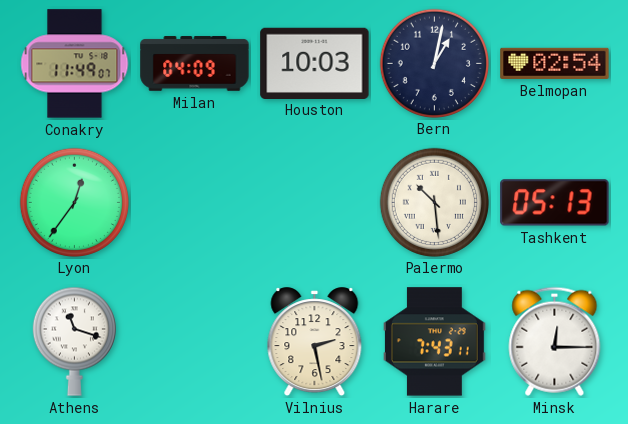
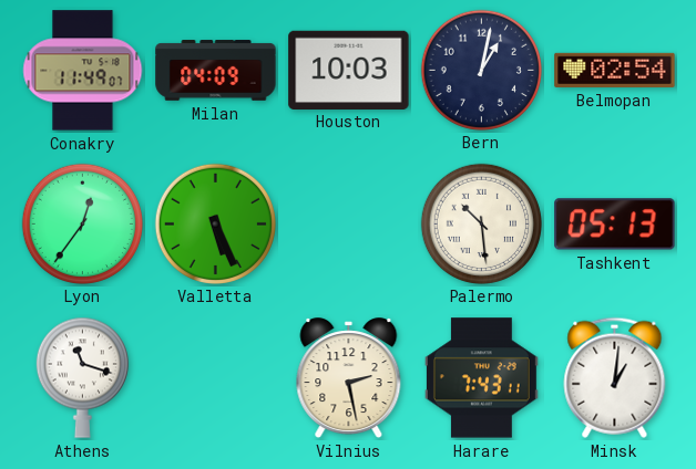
Valletta: none -> 5:26 (215, 223)
Minsk: 12:15 -> 1:01 (615, 377)
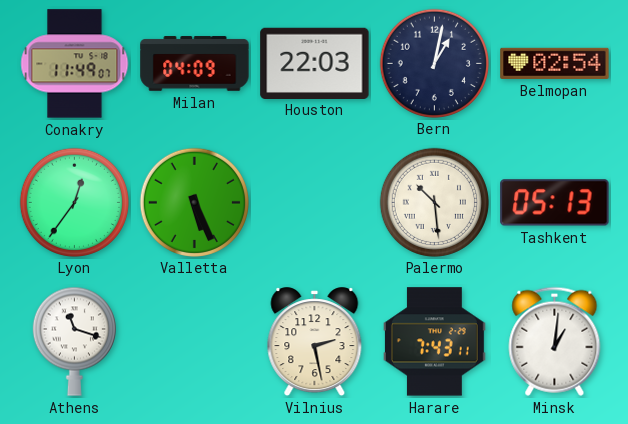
Houston: 10:03 -> 22:03 (315, 63)
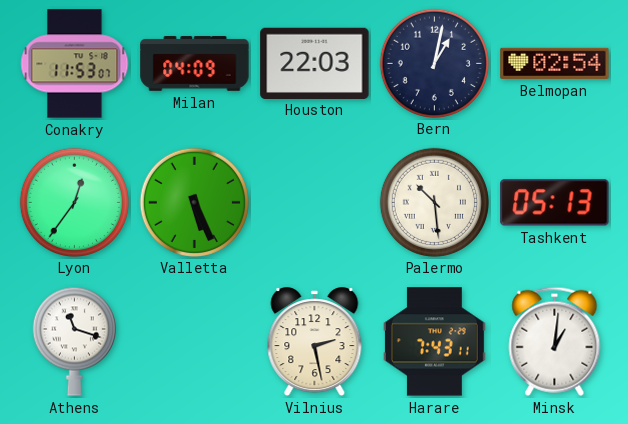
Conakry: 11:49 -> 11:53 (75, 64)
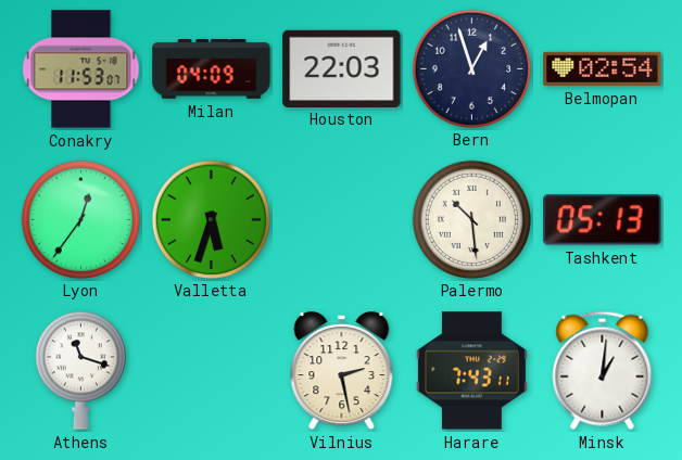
Bern: 1:02 -> 12:57 (471, 68)
Valletta: 5:26 -> 5:33 (211, 219)
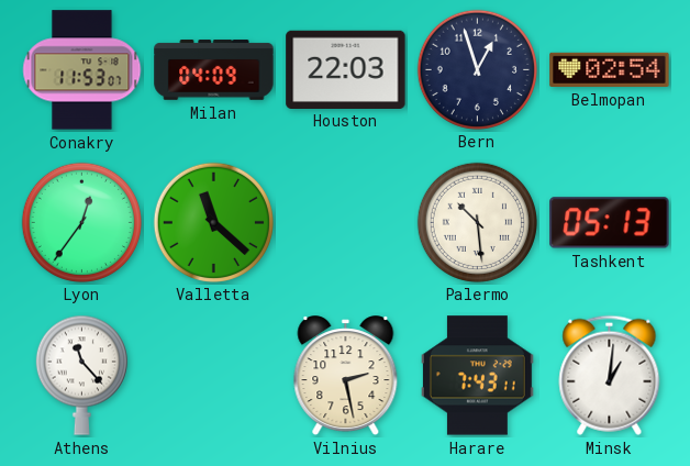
Valletta: 5:33 -> 11:22 (213, 222)
Athens: 11:18 -> 11:23 (81, 375)
